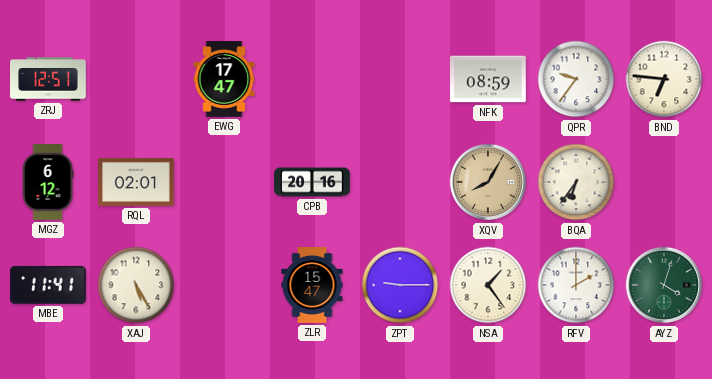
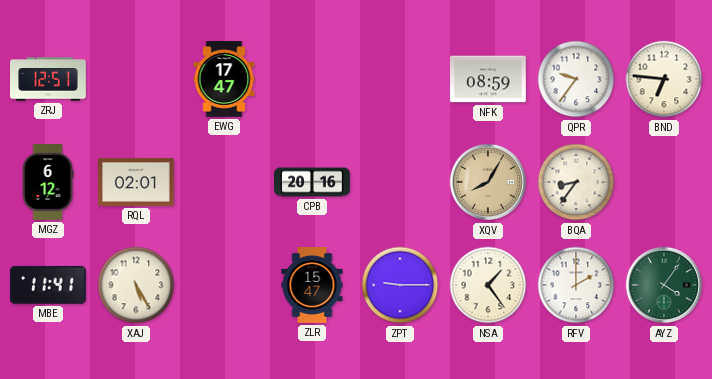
BQA: 6:36 -> 8:36 (576, 182)
AYZ: 4:03 -> 4:06 (664, 285)
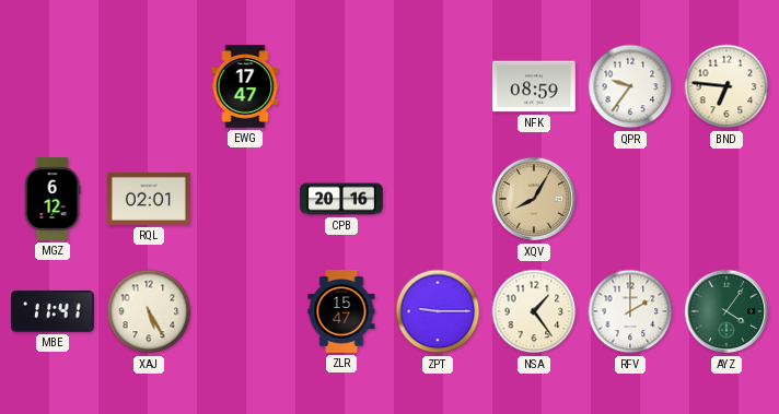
ZRJ: 12:51 -> none (48, 79)
BQA: 8:36 -> none (576, 182)
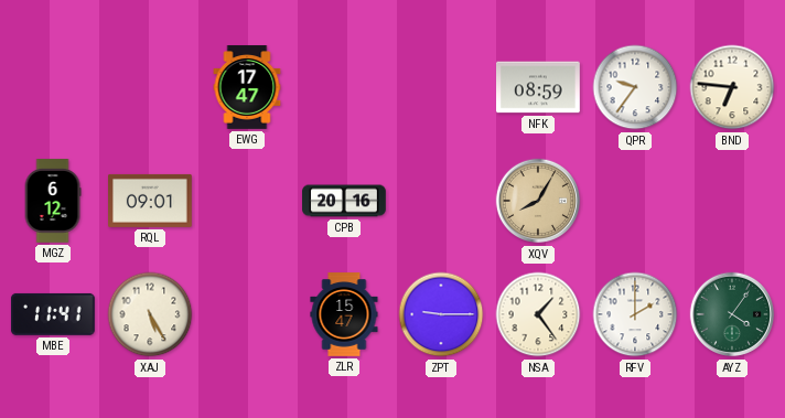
RQL: 02:01 -> 09:01 (150, 201)
